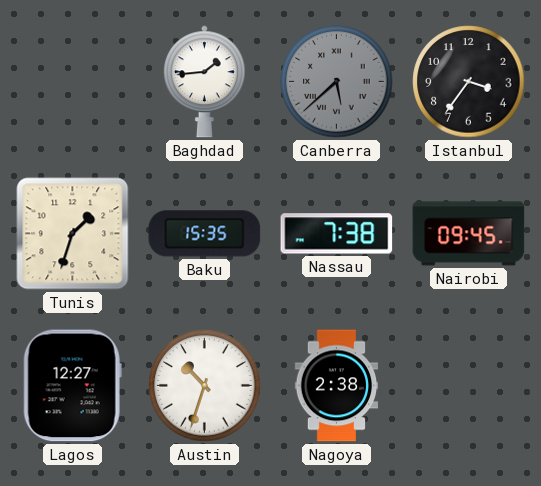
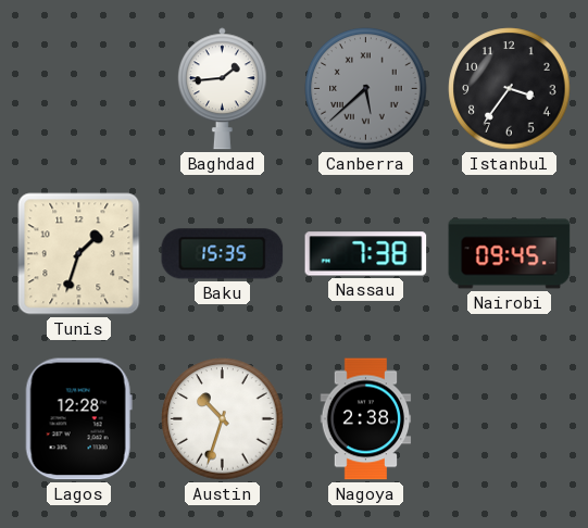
Lagos: 12:27 -> 12:28 (78, 419)
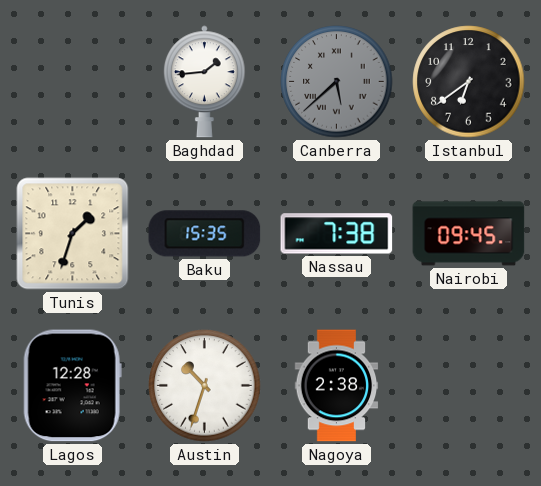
Istanbul: 3:36 -> 6:39 (469, 82)
